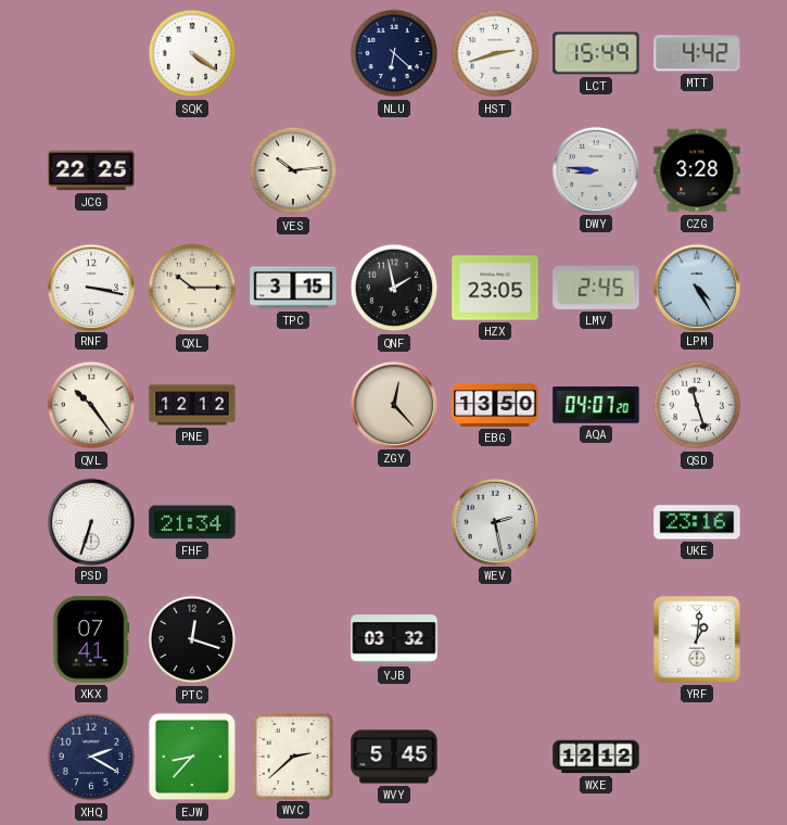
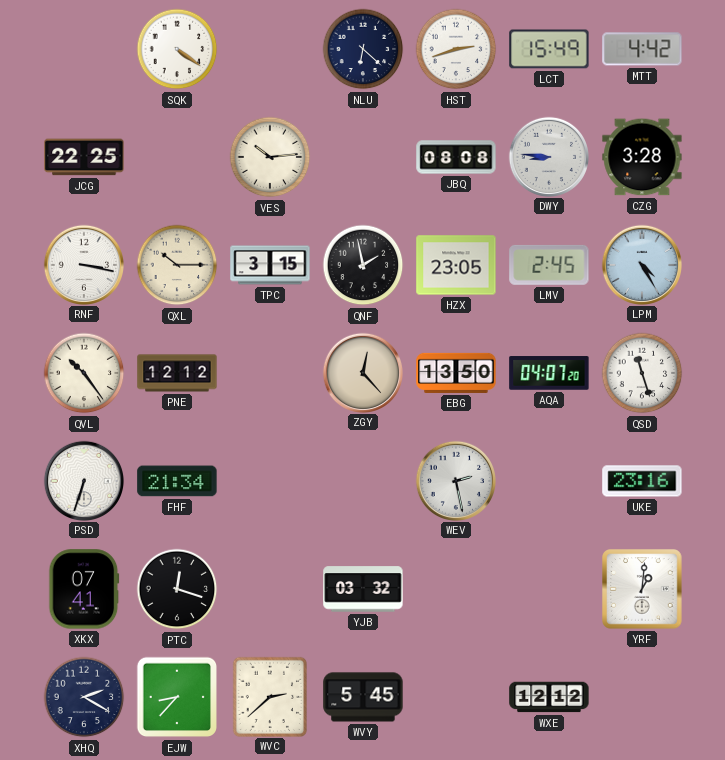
JBQ: none -> 08:08 (456, 157)
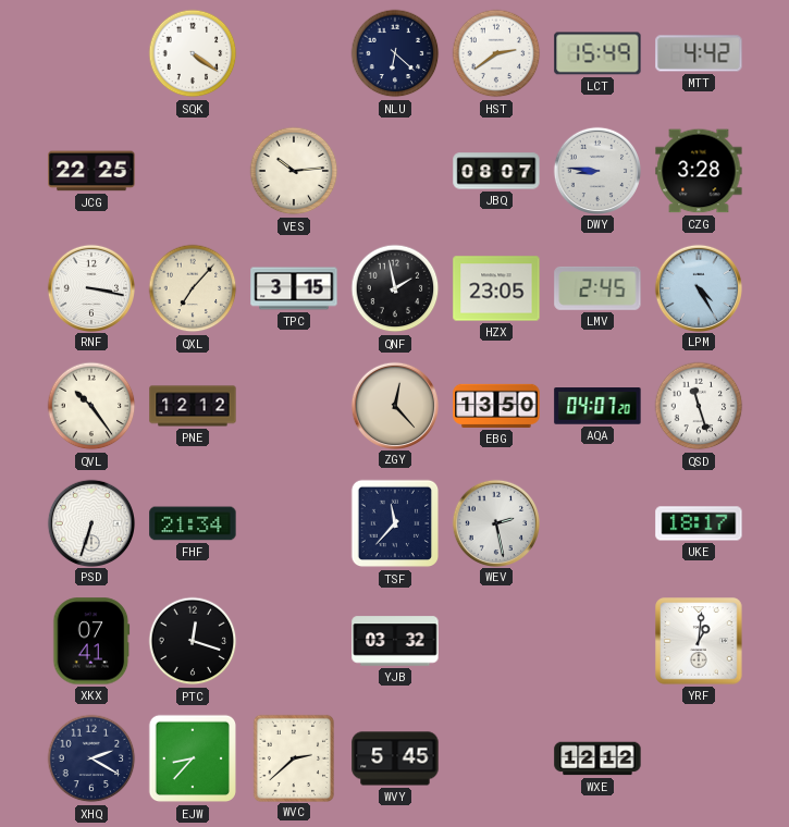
HST: 2:42 -> 2:39 (496, 53)
JBQ: 08:08 -> 08:07 (496, 171)
QXL: 10:15 -> 7:07 (193, 288)
TSF: none -> 11:37 (395, 523)
UKE: 23:16 -> 18:17 (699, 523)
